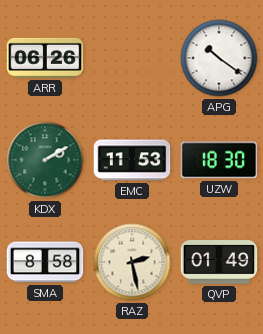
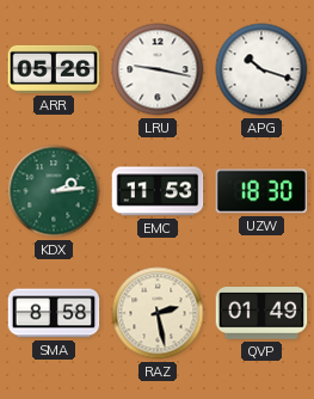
ARR: 06:26 -> 05:26 (54, 69)
LRU: none -> 9:17 (158, 69)
APG: 10:21 -> 10:18 (261, 69)
KDX: 2:10 -> 2:14 (54, 191)
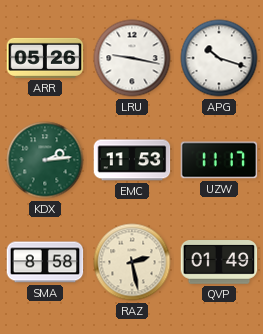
UZW: 18:30 -> 11:17 (219, 160)
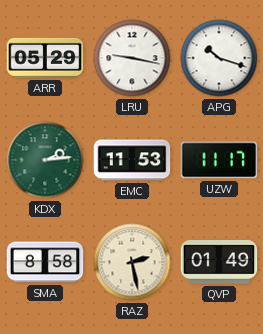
ARR: 05:26 -> 05:29 (45, 58)
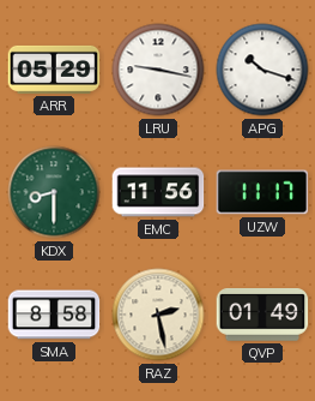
KDX: 2:14 -> 8:30 (54, 192)
EMC: 11:53 -> 11:56 (158, 192)
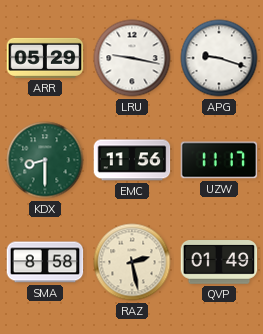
APG: 10:18 -> 9:18 (219, 58)
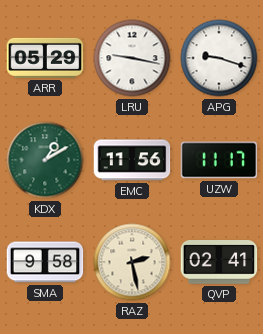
KDX: 8:30 -> 1:10 (45, 160)
SMA: 8:58 -> 9:58 (45, 262)
QVP: 01:49 -> 02:41 (219, 262)
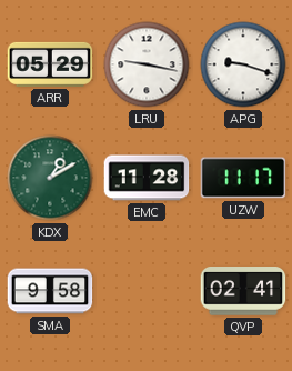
EMC: 11:56 -> 11:28 (147, 178)
RAZ: 2:28 -> none (132, 262)
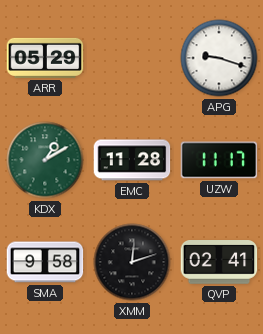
LRU: 9:17 -> none (147, 64)
XMM: none -> 12:12 (132, 262)
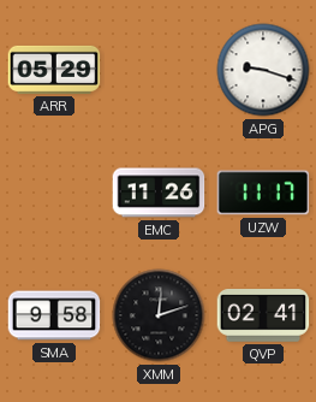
KDX: 1:10 -> none (45, 160)
EMC: 11:28 -> 11:26 (159, 193)
